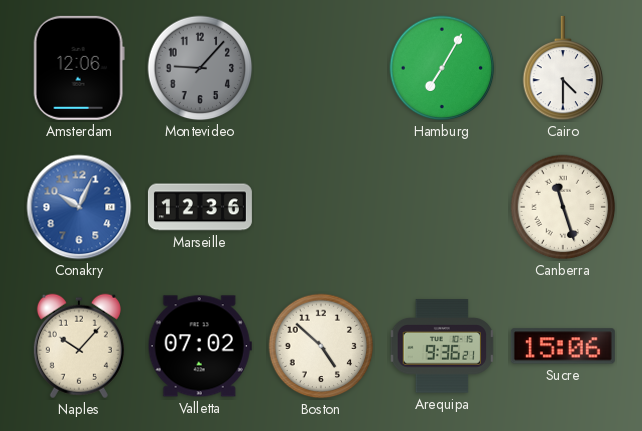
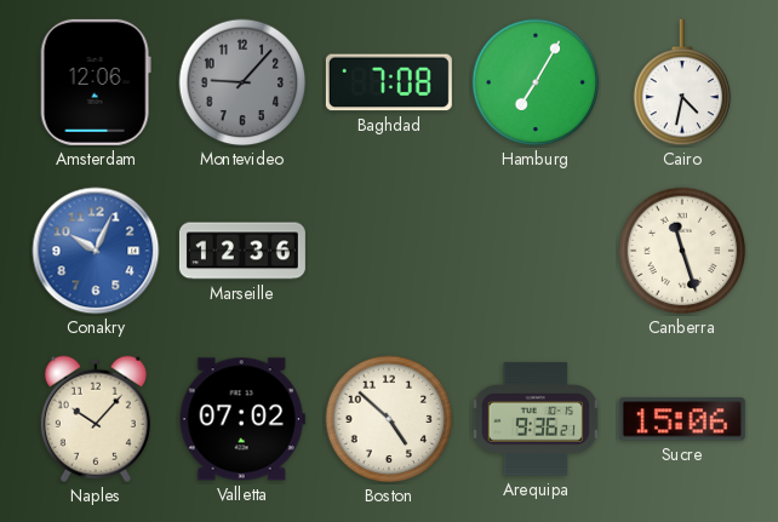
Baghdad: none -> 7:08 (389, 82)
Cairo: 4:30 -> 4:32 (682, 82)
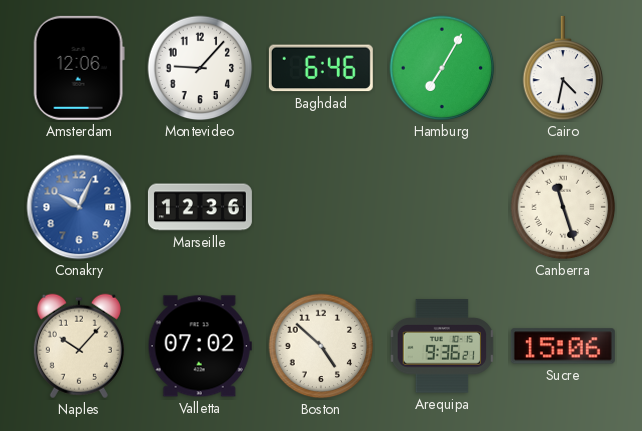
Montevideo dial: grey -> white (200, 68)
Baghdad: 7:08 -> 6:46 (321, 68)
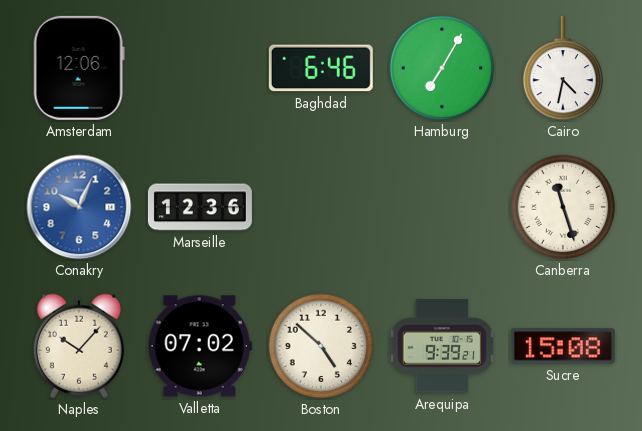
Montevideo: 9:07 -> none (200, 68)
Arequipa: 9:36 -> 9:39 (442, 346)
Sucre: 15:06 -> 15:08 (563, 346)
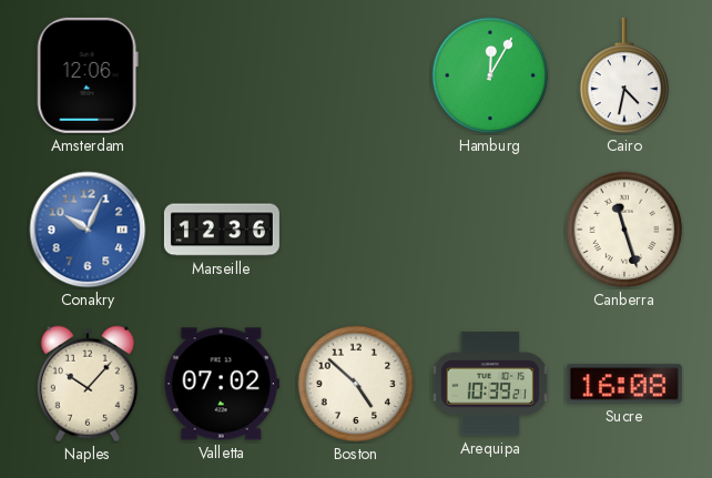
Baghdad: 6:46 -> none (321, 68)
Hamburg: 7:05 -> 12:05 (490, 75)
Arequipa: 9:39 -> 10:39 (490, 384)
Sucre: 15:08 -> 16:08 (624, 384)
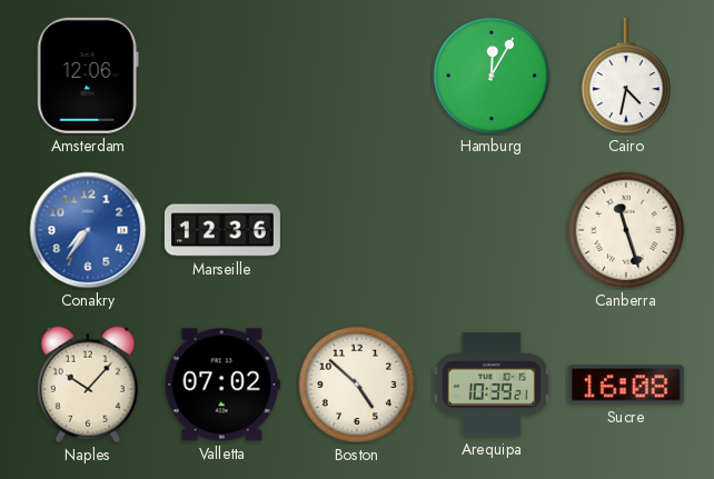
Conakry: 10:04 -> 7:36 (88, 230)
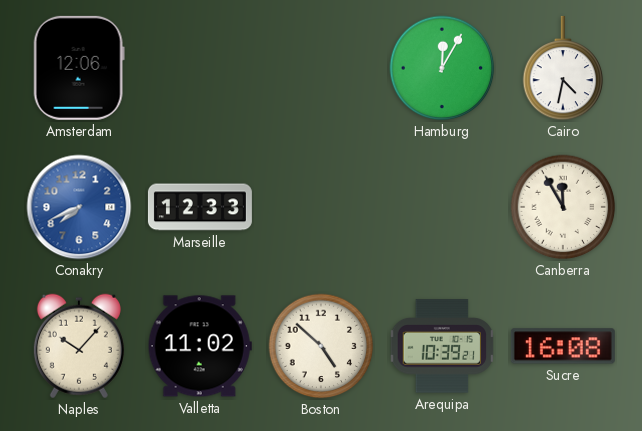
Conakry: 7:36 -> 7:41 (79, 207)
Marseille: 12:36 -> 12:33 (200, 207)
Canberra: 11:27 -> 11:55 (563, 207)
Valletta: 07:02 -> 11:02 (200, 346)
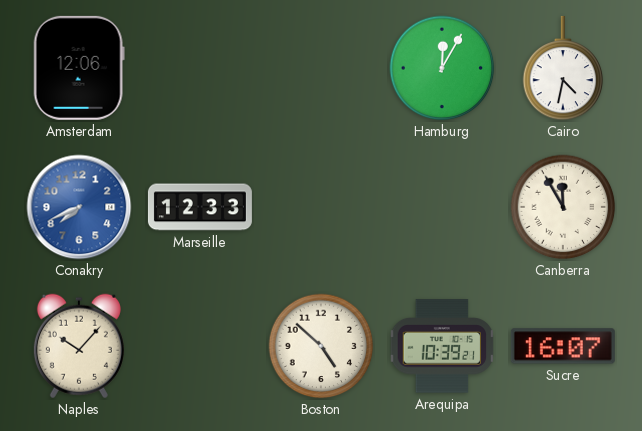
Valletta: 11:02 -> none (200, 346)
Sucre: 16:08 -> 16:07 (563, 346)
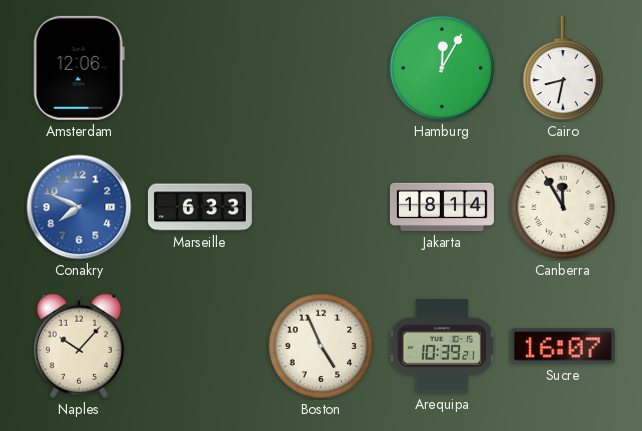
Cairo: 4:32 -> 8:32 (563, 68)
Conakry: 7:41 -> 7:49 (79, 207)
Marseille: 12:33 -> 6:33 (200, 207)
Jakarta: none -> 18:14 (442, 207)
Boston: 4:52 -> 4:56 (321, 346)
